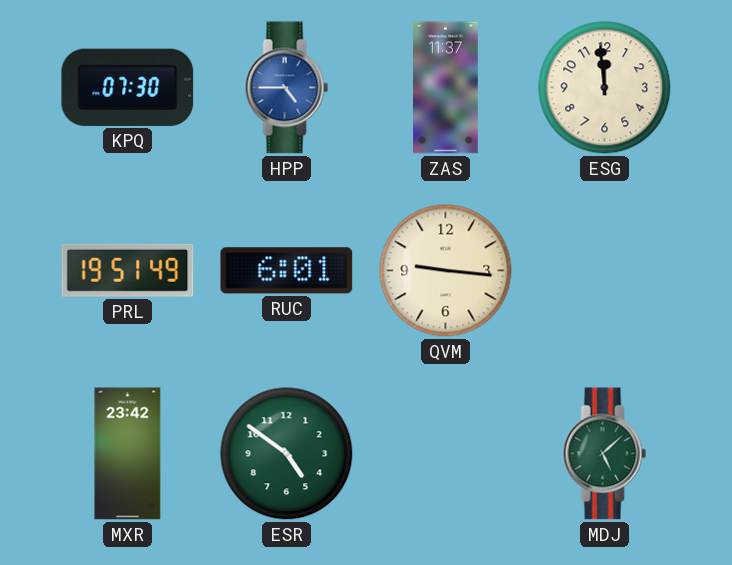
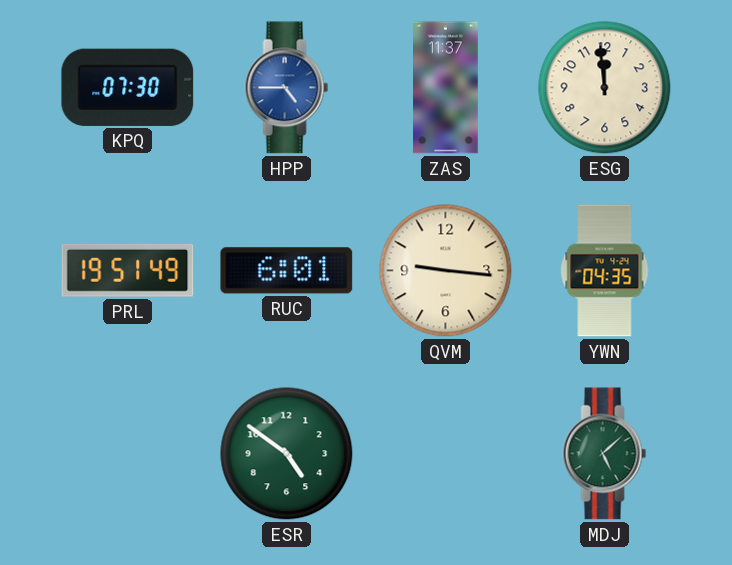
YWN: none -> 04:35 (605, 271)
MXR: 23:42 -> none (128, 454)
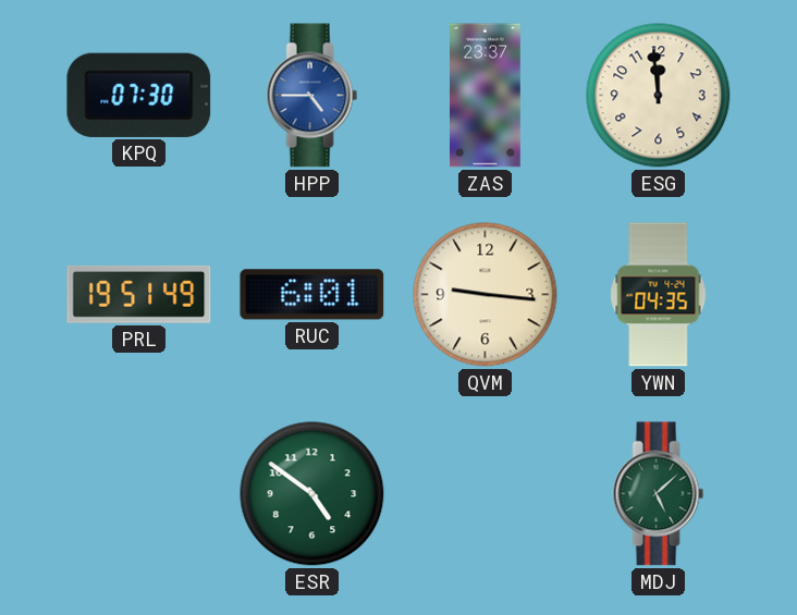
ZAS: 11:37 -> 23:37 (486, 96)
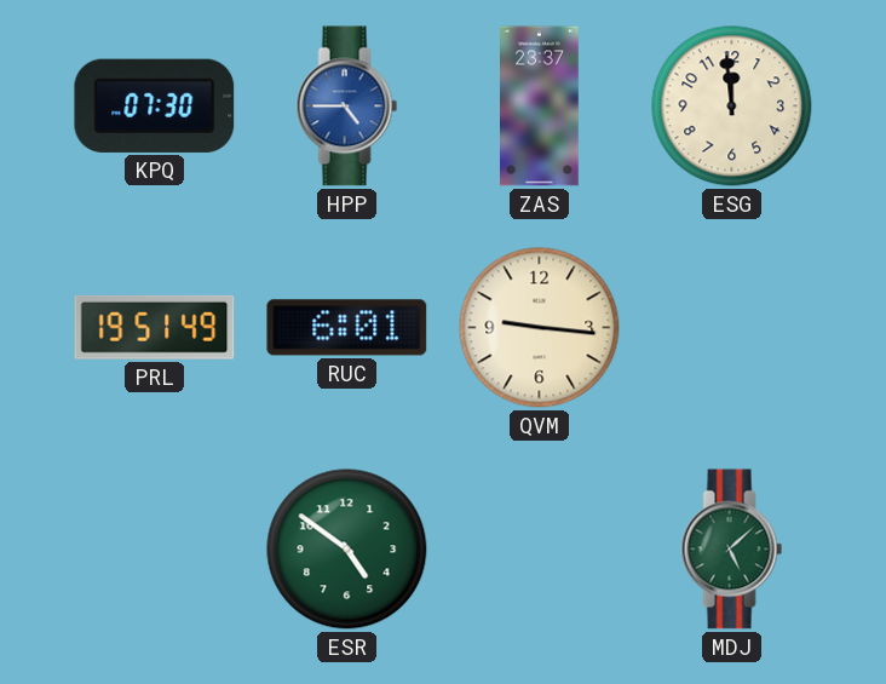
YWN: 04:35 -> none (659, 295)
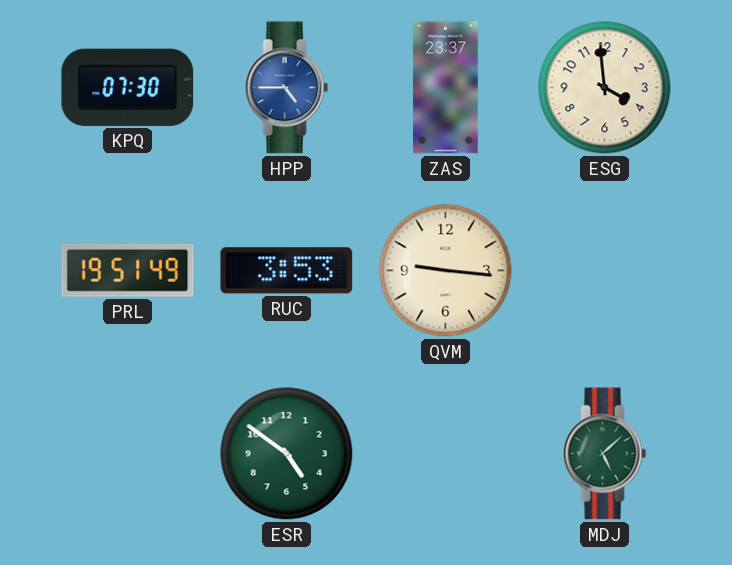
ESG: 11:59 -> 3:59 (605, 88)
RUC: 6:01 -> 3:53 (287, 271)
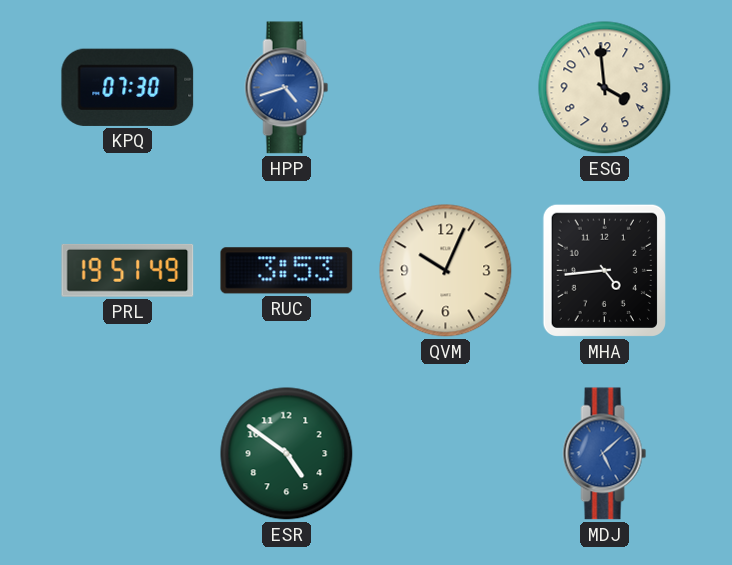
HPP: 4:45 -> 4:42 (287, 88)
ZAS: 23:37 -> none (446, 88)
QVM: 9:16 -> 10:04 (446, 271)
MHA: none -> 4:44 (604, 270)
MDJ dial: green -> blue (605, 454)
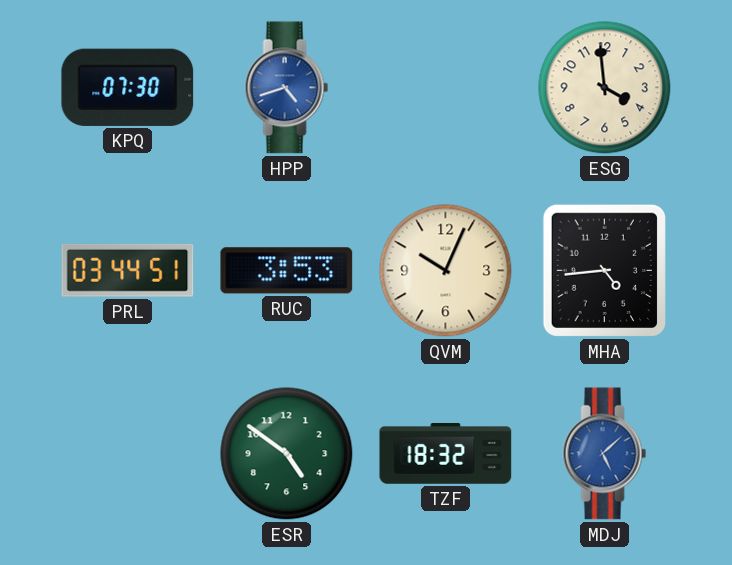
PRL: 19:51 -> 03:44 (128, 270)
TZF: none -> 18:32 (446, 454)
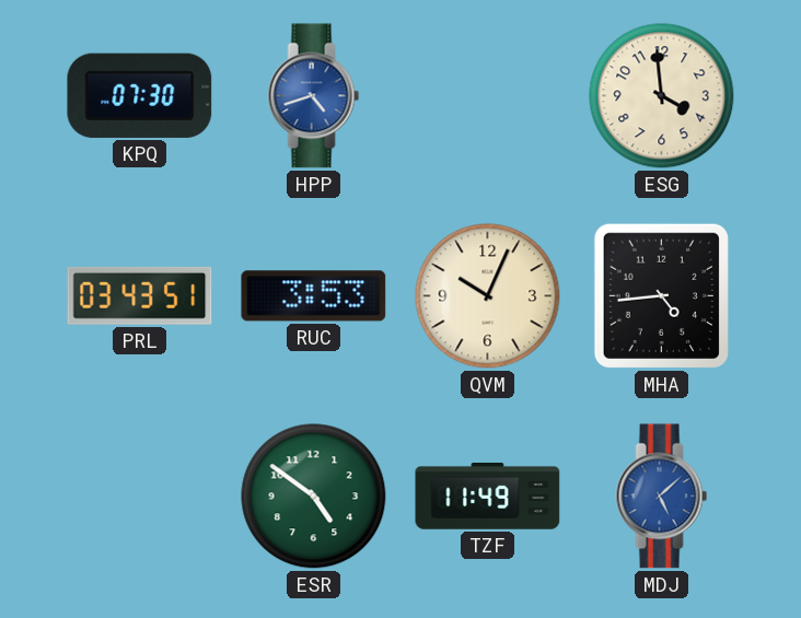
PRL: 03:44 -> 03:43 (140, 295)
TZF: 18:32 -> 11:49 (488, 497)
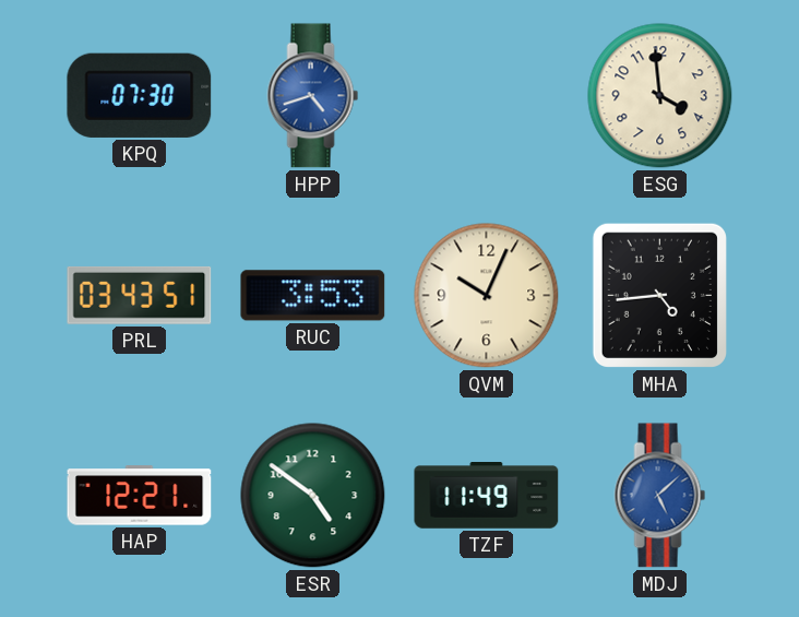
HAP: none -> 12:21 (140, 496)
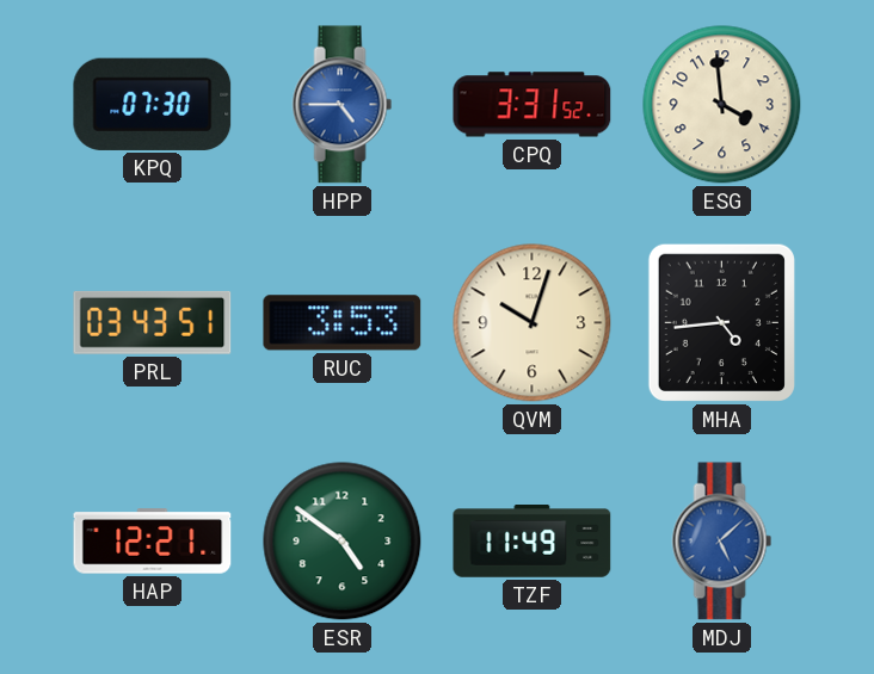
HPP: 4:42 -> 4:45 (343, 105)
CPQ: none -> 3:31 (533, 105)
QVM: 10:04 -> 10:03 (533, 323)
